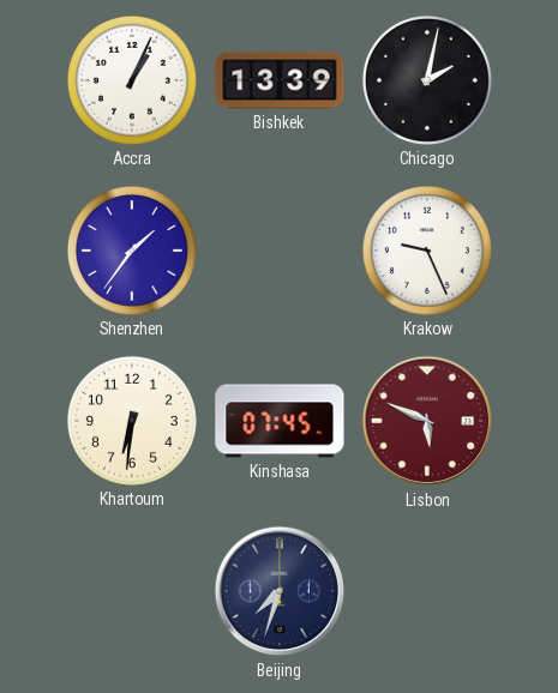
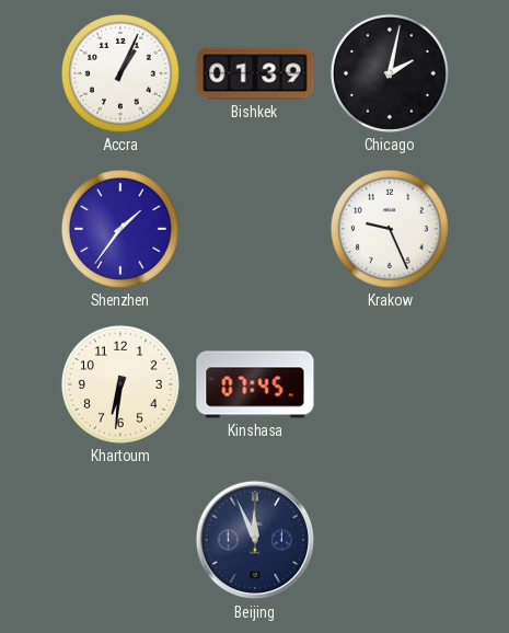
Bishkek: 13:39 -> 01:39 (255, 73)
Lisbon: 5:49 -> none (427, 421)
Beijing: 7:33 -> 11:56 (255, 540)
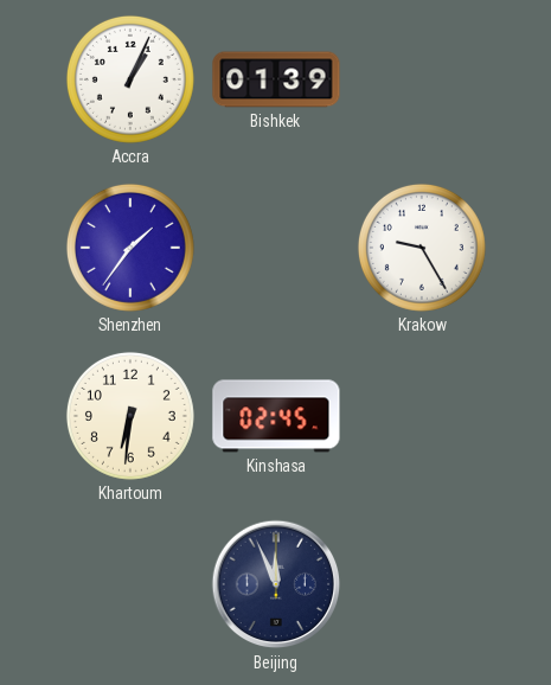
Chicago: 2:02 -> none (390, 73)
Krakow: 9:26 -> 9:25 (422, 248)
Kinshasa: 07:45 -> 02:45 (276, 416)
